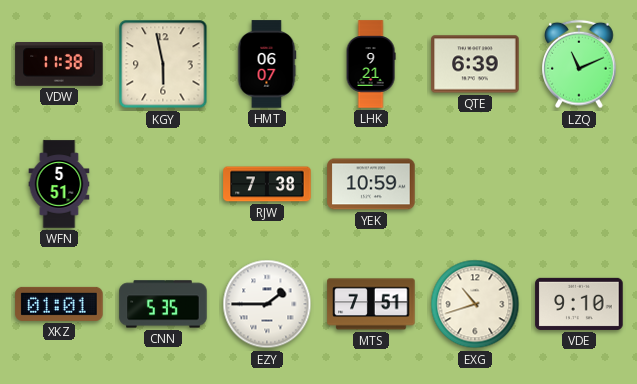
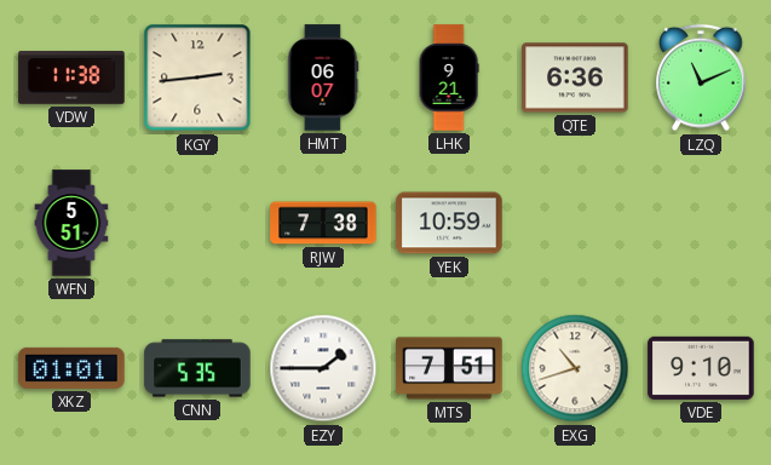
KGY: 5:58 -> 2:44 (197, 77)
QTE: 6:39 -> 6:36 (575, 77)
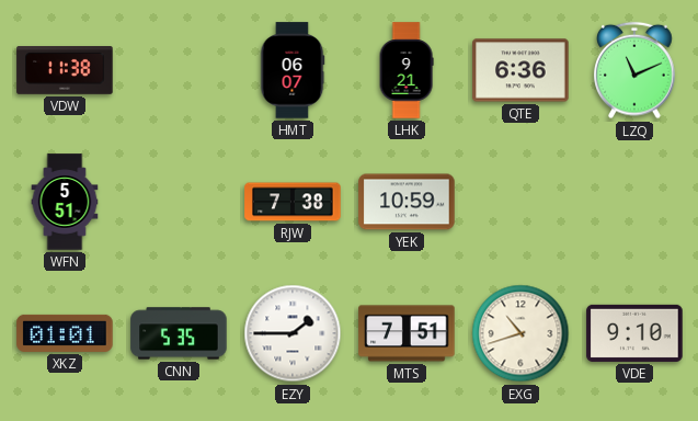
KGY: 2:44 -> none (197, 77)
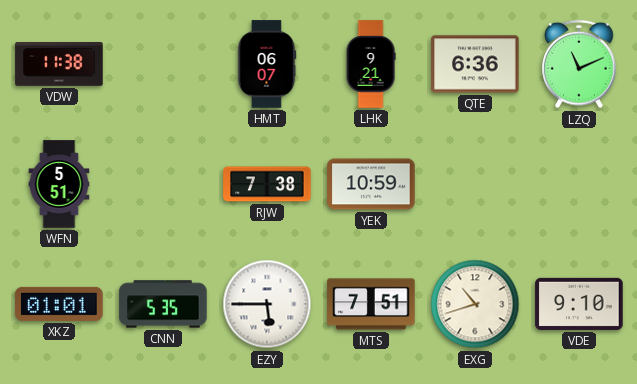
EZY: 1:45 -> 5:45 (267, 304)
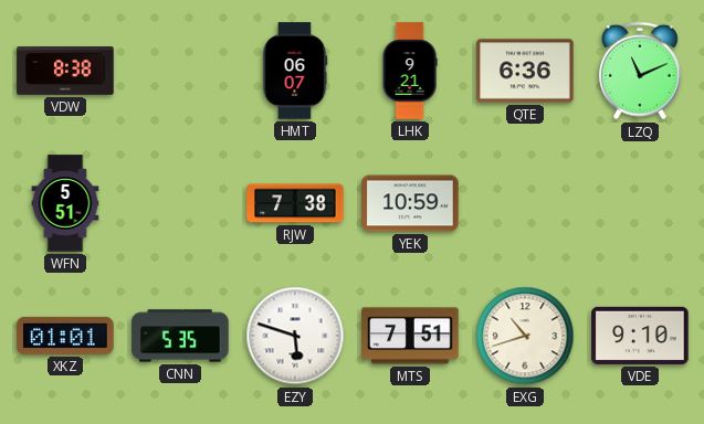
VDW: 11:38 -> 8:38 (65, 72)
EZY: 5:45 -> 5:48 (295, 336)
